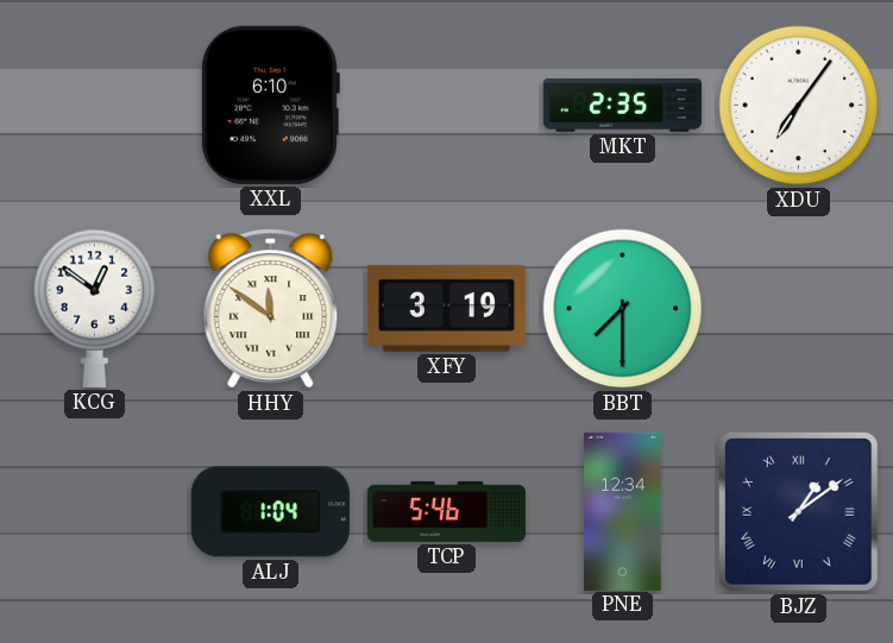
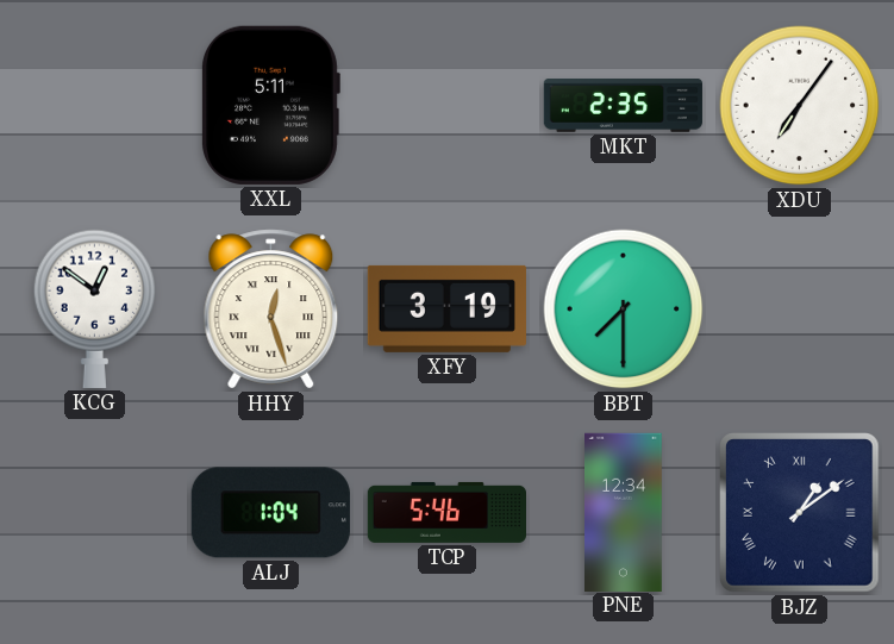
XXL: 6:10 -> 5:11 (270, 105)
HHY: 11:51 -> 12:27 (271, 310)
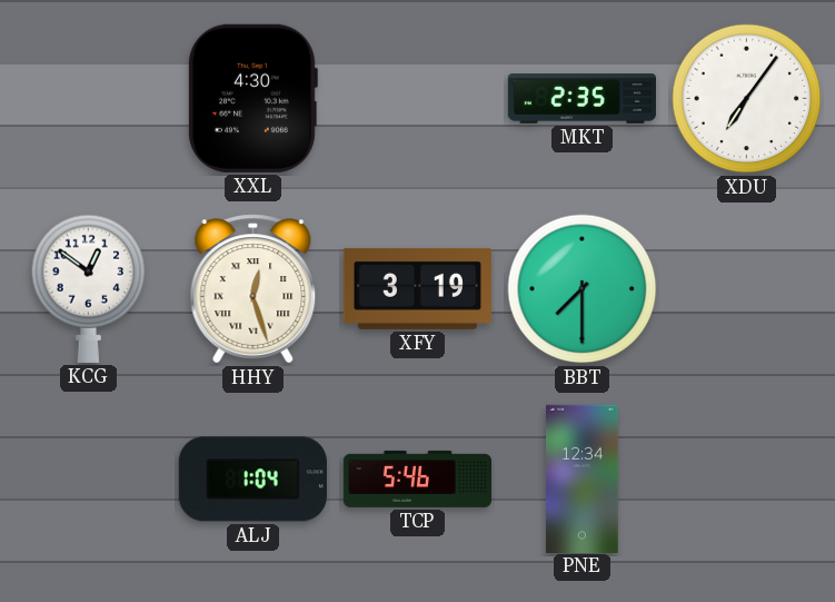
XXL: 5:11 -> 4:30 (252, 98)
BJZ: 1:09 -> none (800, 513)
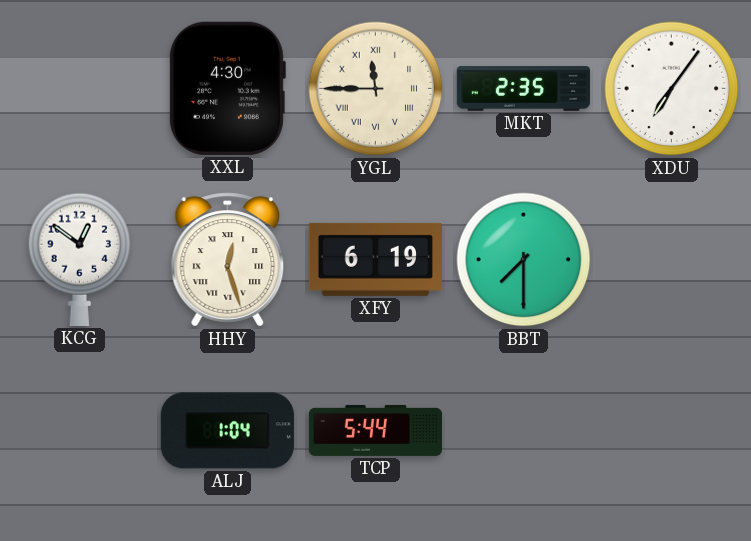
YGL: none -> 11:45 (376, 89)
XFY: 3:19 -> 6:19 (375, 259)
TCP: 5:46 -> 5:44 (375, 430)
PNE: 12:34 -> none (583, 478)
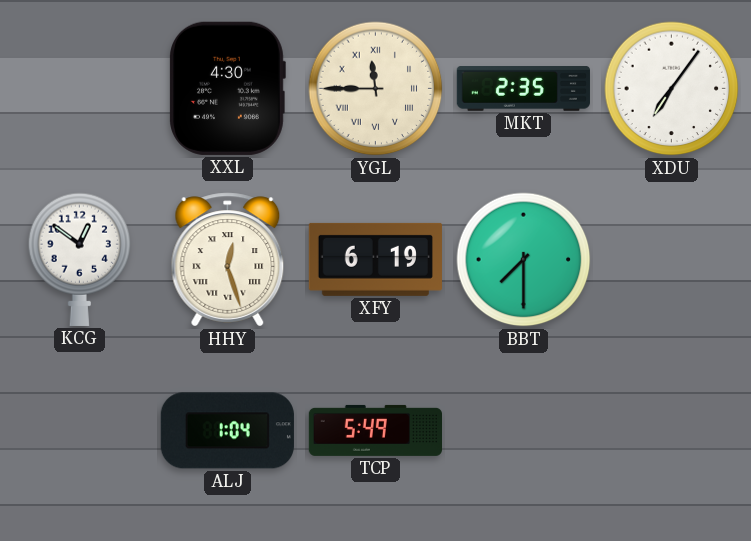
TCP: 5:44 -> 5:49 (375, 430)
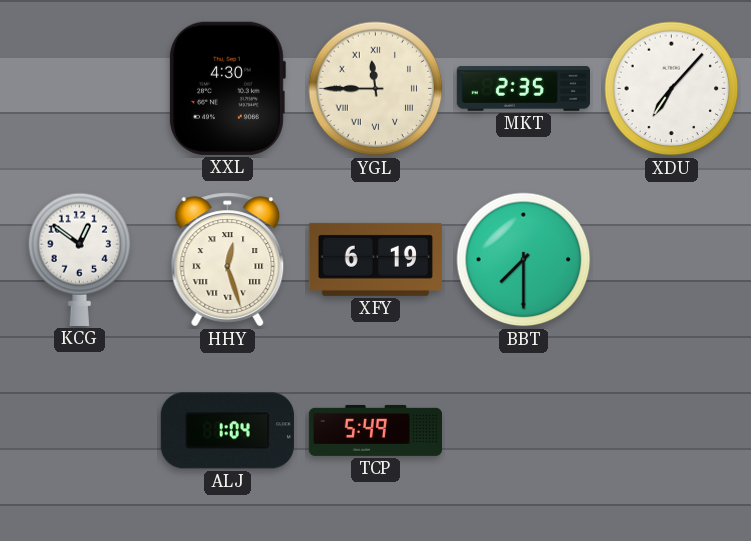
XDU: 7:06 -> 7:07 (672, 89)
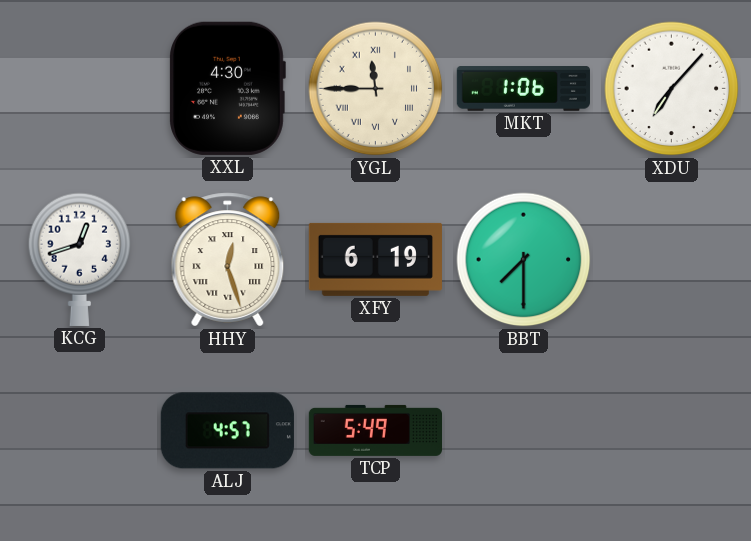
MKT: 2:35 -> 1:06 (523, 89)
KCG: 12:51 -> 12:42 (80, 259)
ALJ: 1:04 -> 4:57 (227, 431)
